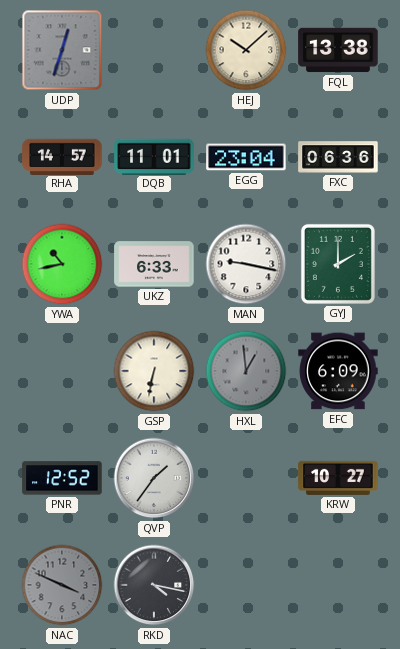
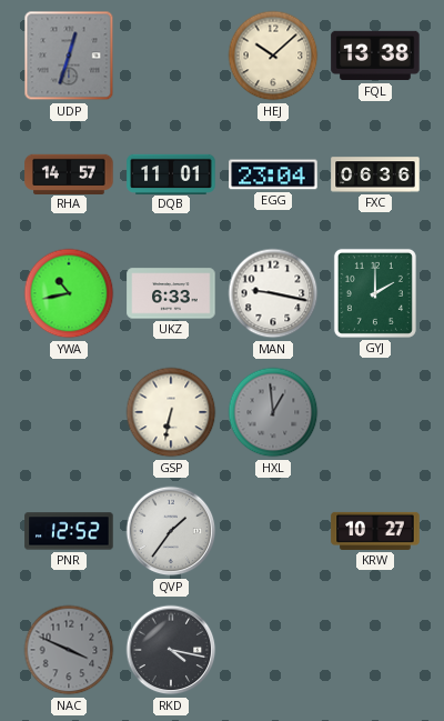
EFC: 6:09 -> none (338, 371)
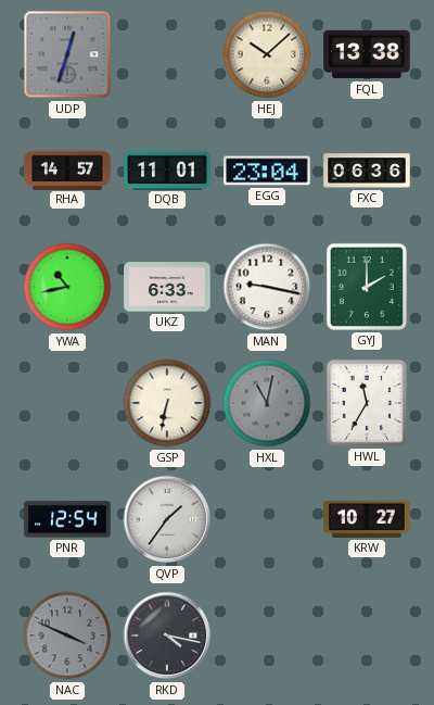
HXL: 12:59 -> 11:02 (267, 403)
HWL: none -> 11:35 (367, 403)
PNR: 12:52 -> 12:54 (67, 519)
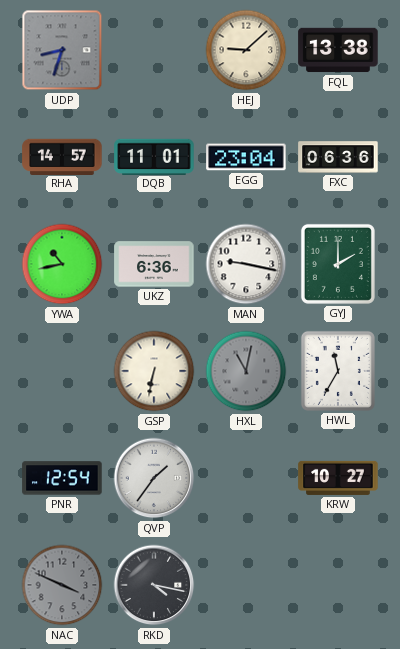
UDP: 12:33 -> 8:33 (62, 50)
HEJ: 10:08 -> 9:08 (246, 50)
UKZ: 6:33 -> 6:36 (154, 264)
